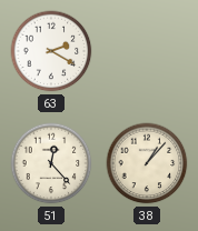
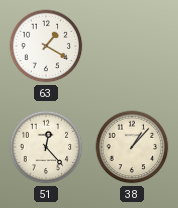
63: 2:20 -> 1:20 (46, 46)
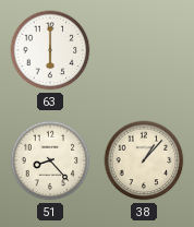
63: 1:20 -> 6:00 (50, 50)
51: 12:23 -> 8:23 (50, 160)
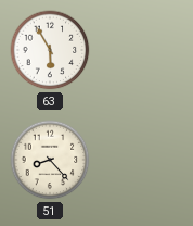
63: 6:00 -> 5:55 (50, 50)
38: 1:07 -> none (144, 160)
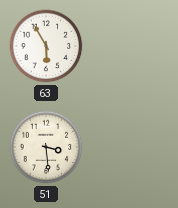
51: 8:23 -> 3:29 (46, 147)
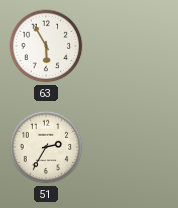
51: 3:29 -> 2:35 (46, 147)
